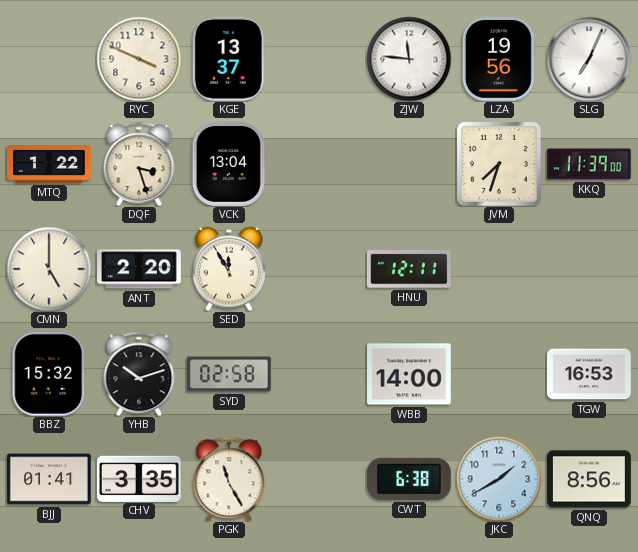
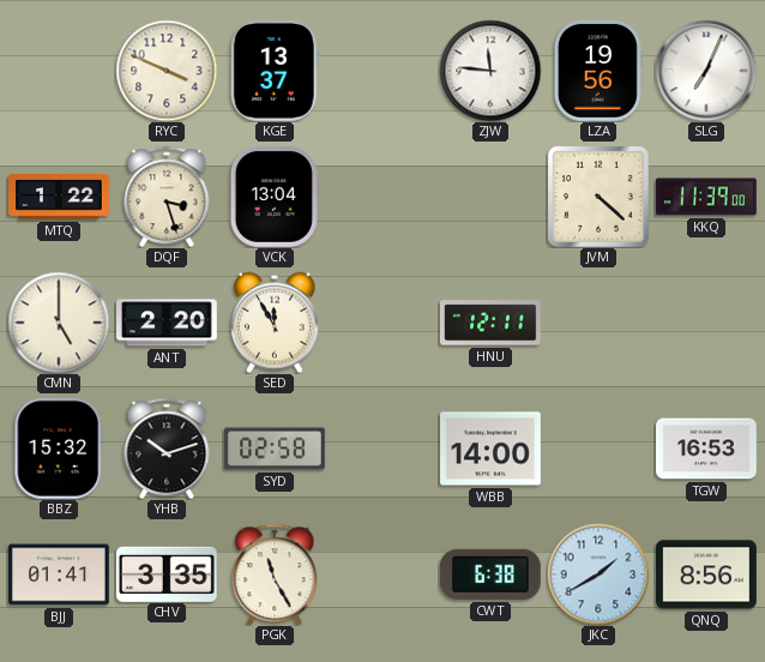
JVM: 7:33 -> 4:22 (598, 197)
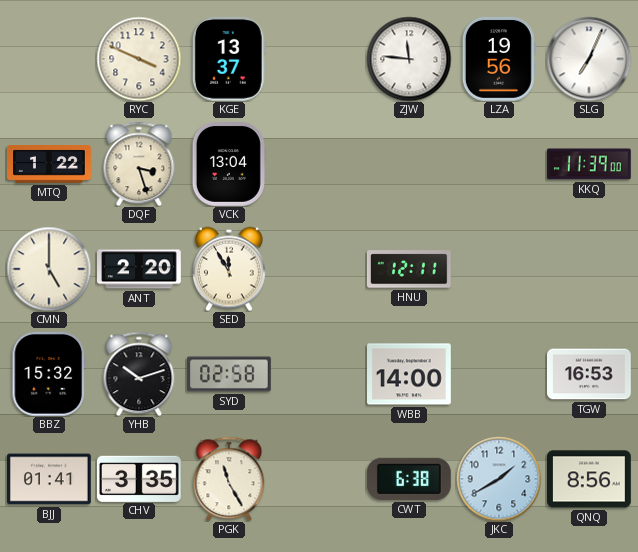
JVM: 4:22 -> none (598, 197)
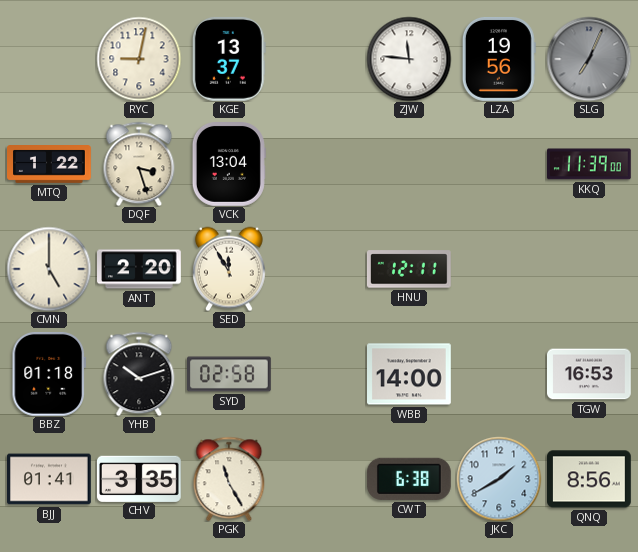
RYC: 3:49 -> 9:02 (139, 59)
SLG dial: white -> grey (589, 59)
BBZ: 15:32 -> 01:18 (48, 374)
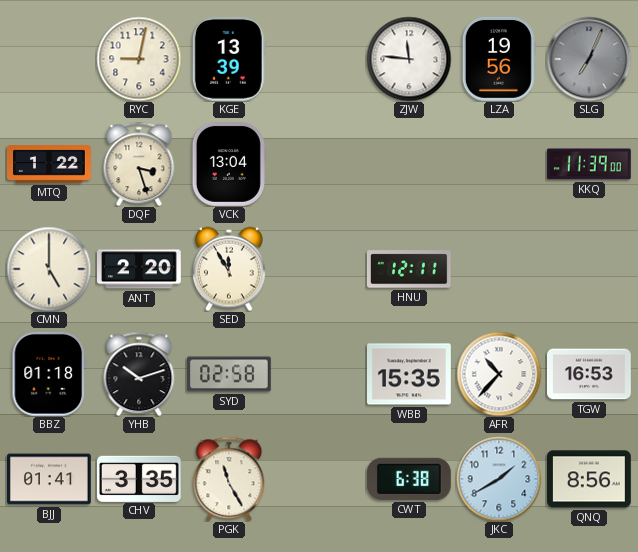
KGE: 13:37 -> 13:39 (229, 59)
WBB: 14:00 -> 15:35 (410, 374)
AFR: none -> 10:37 (499, 374)
